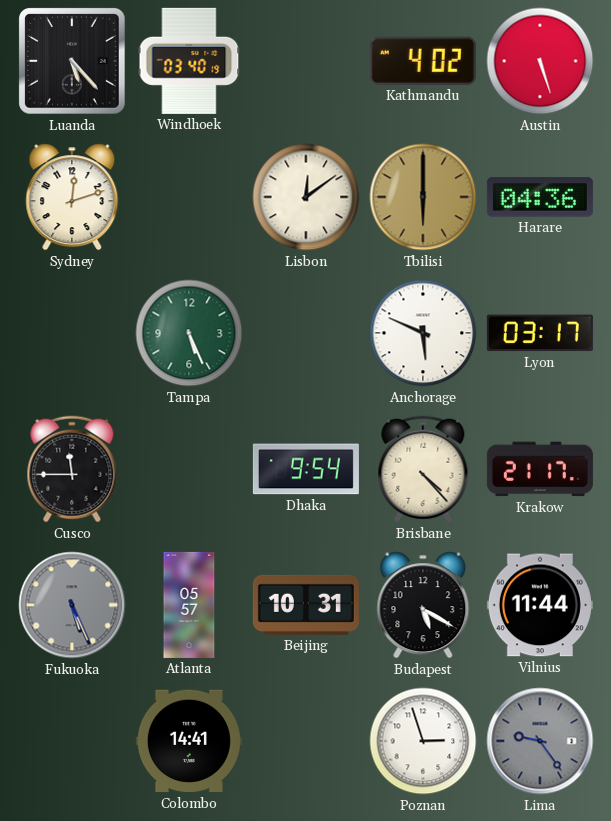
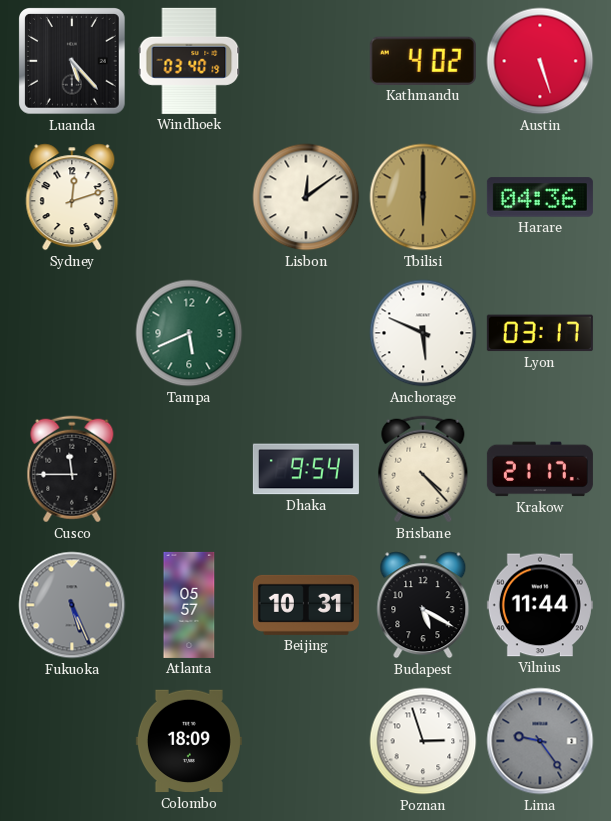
Tampa: 5:26 -> 5:41 (189, 333)
Colombo: 14:41 -> 18:09 (189, 741)
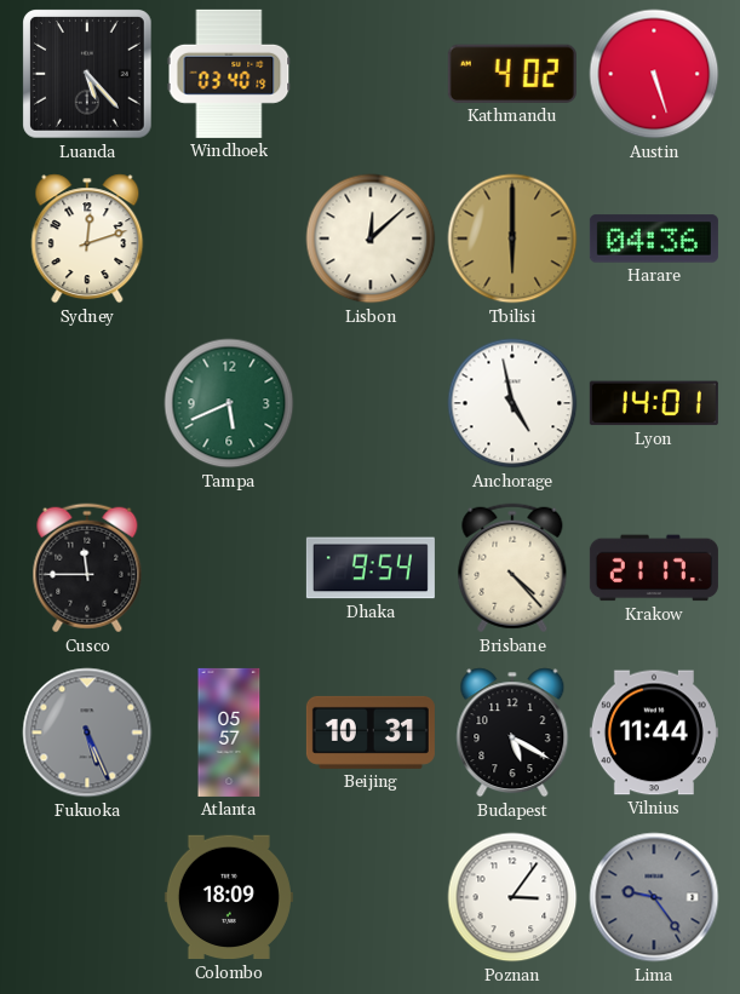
Lisbon: 12:09 -> 12:08 (371, 239)
Anchorage: 5:49 -> 4:58 (512, 403)
Lyon: 03:17 -> 14:01 (654, 403)
Poznan: 2:57 -> 3:06 (512, 897)
